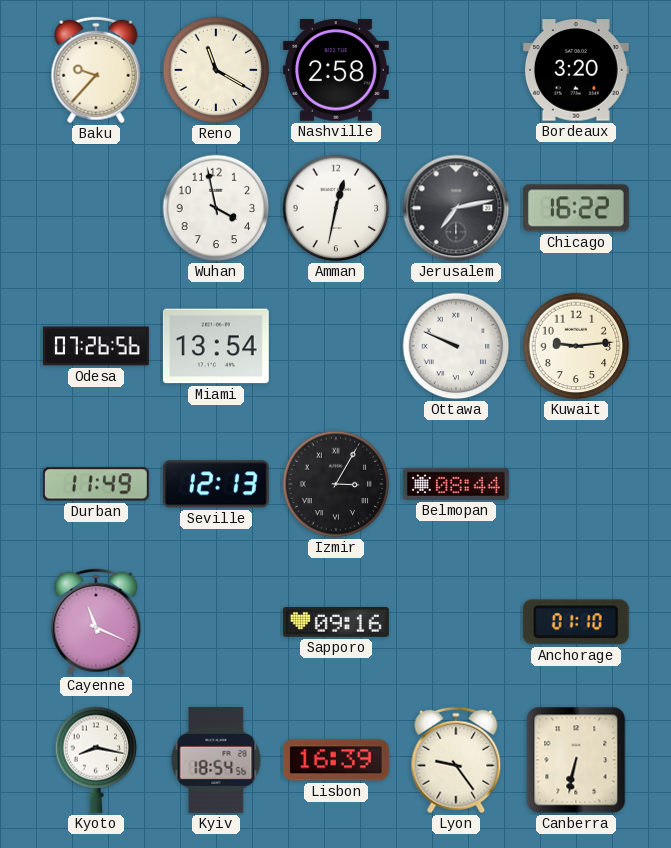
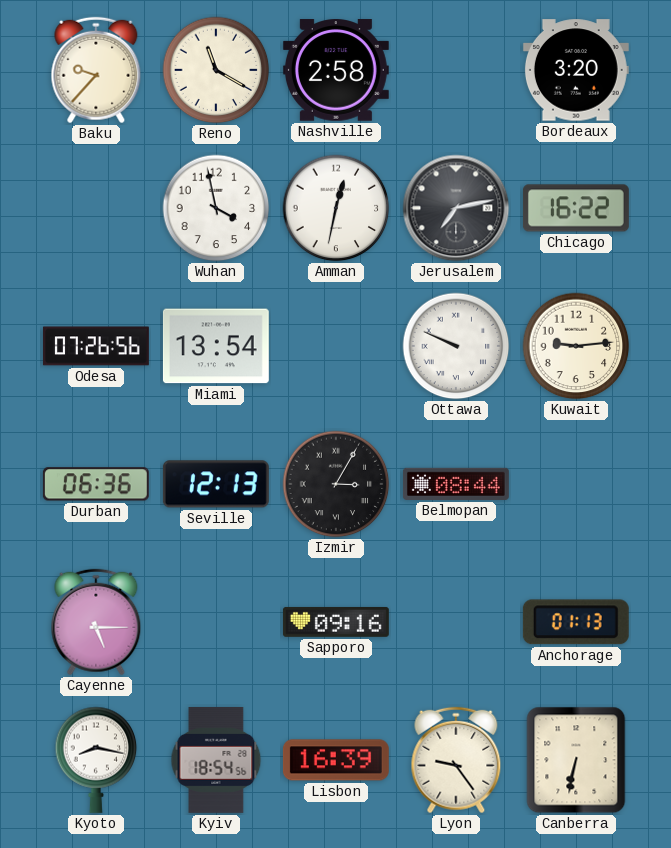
Durban: 11:49 -> 06:36 (96, 484)
Cayenne: 11:19 -> 5:15 (96, 622)
Anchorage: 01:10 -> 01:13 (576, 622)
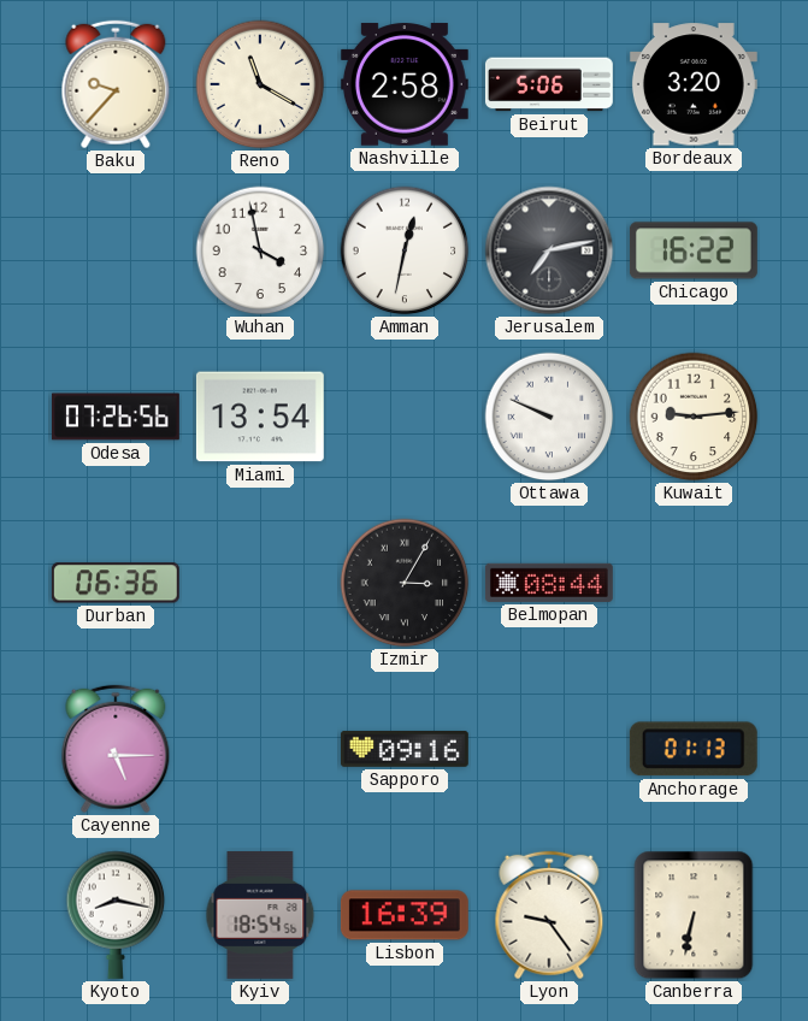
Beirut: none -> 5:06 (549, 84)
Seville: 12:13 -> none (216, 484)
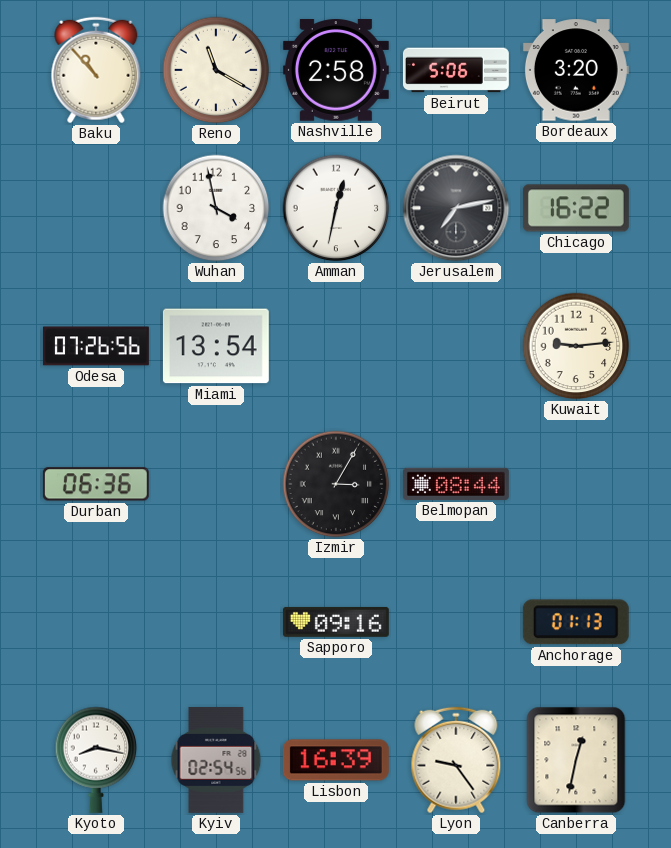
Baku: 9:37 -> 10:53 (96, 70)
Ottawa: 9:49 -> none (549, 417)
Cayenne: 5:15 -> none (116, 749)
Kyiv: 18:54 -> 02:54 (216, 760)
Canberra: 6:32 -> 12:32 (576, 760)
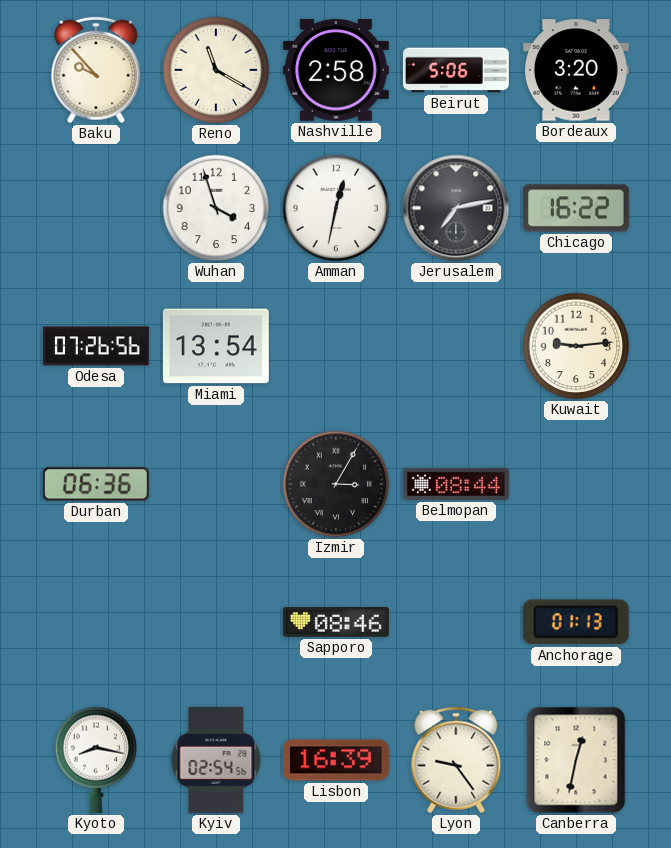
Baku: 10:53 -> 9:53 (96, 70)
Wuhan: 3:58 -> 3:57 (216, 208)
Sapporo: 09:16 -> 08:46 (336, 622)
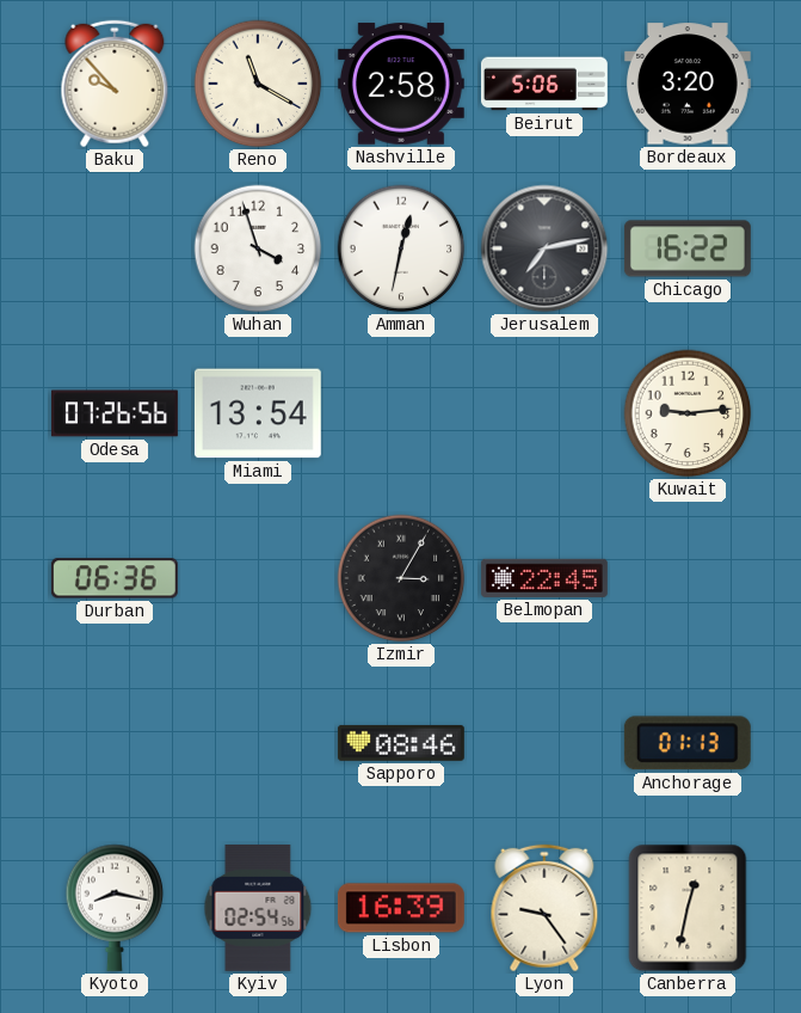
Belmopan: 08:44 -> 22:45 (544, 578)
